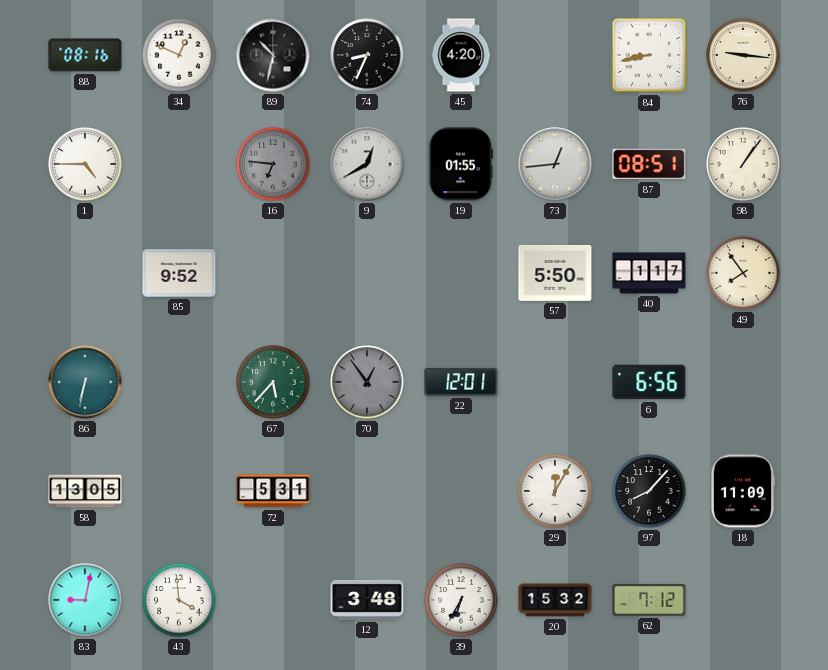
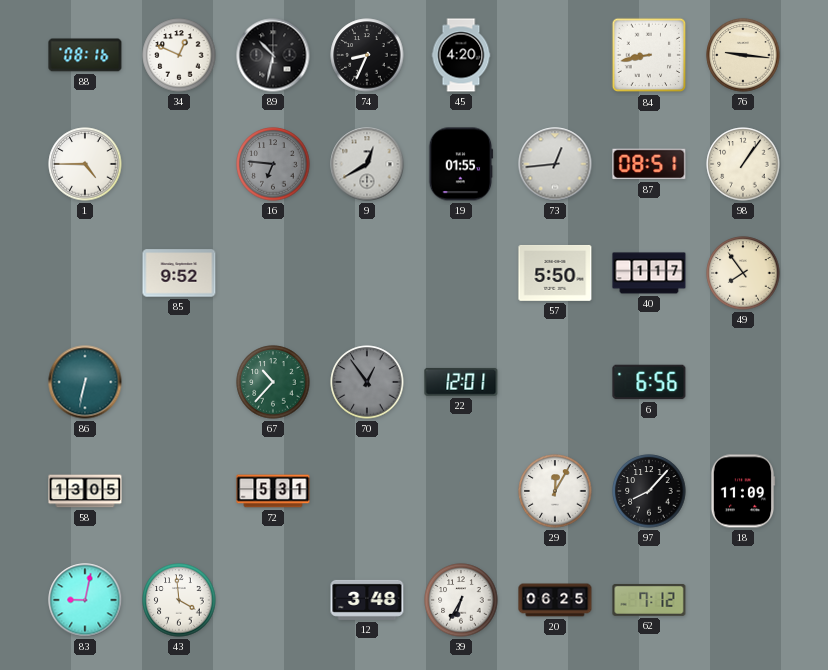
67: 5:37 -> 10:37 (273, 382)
20: 15:32 -> 06:25 (555, 600)
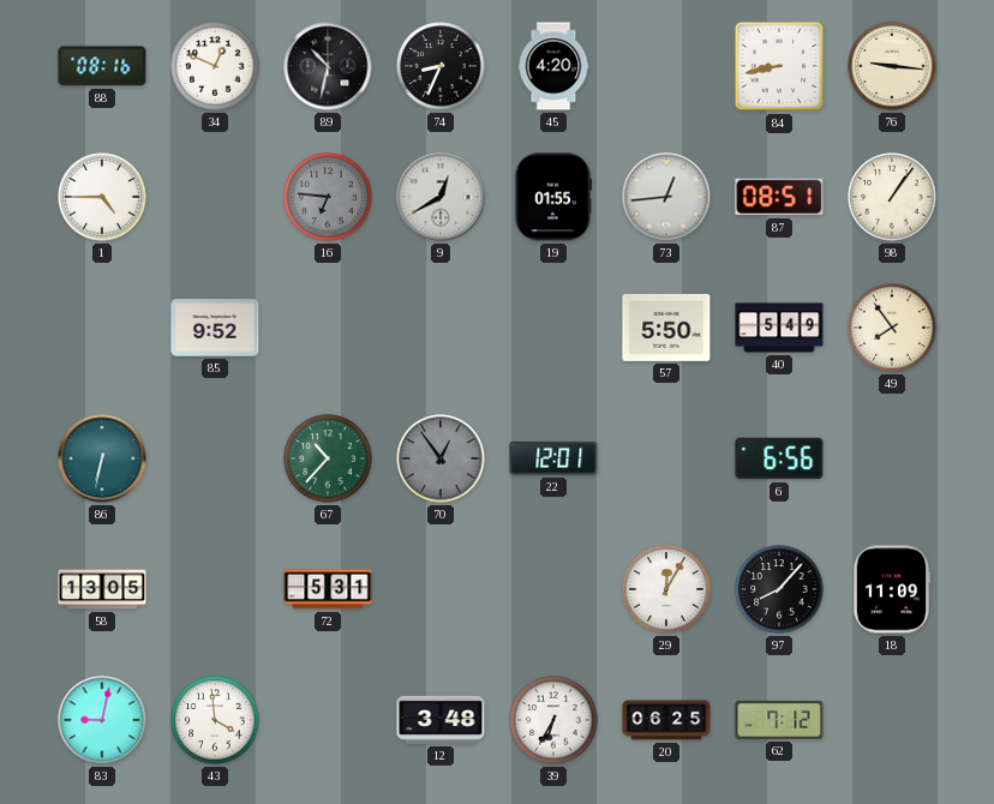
40: 1:17 -> 5:49 (779, 328)
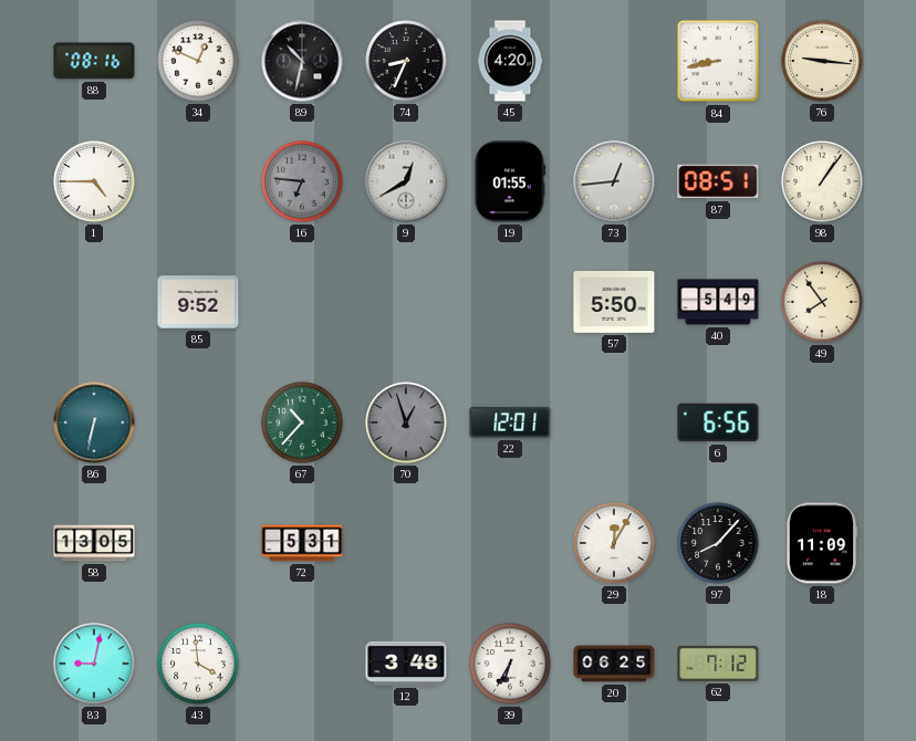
70: 12:54 -> 12:57 (406, 422)
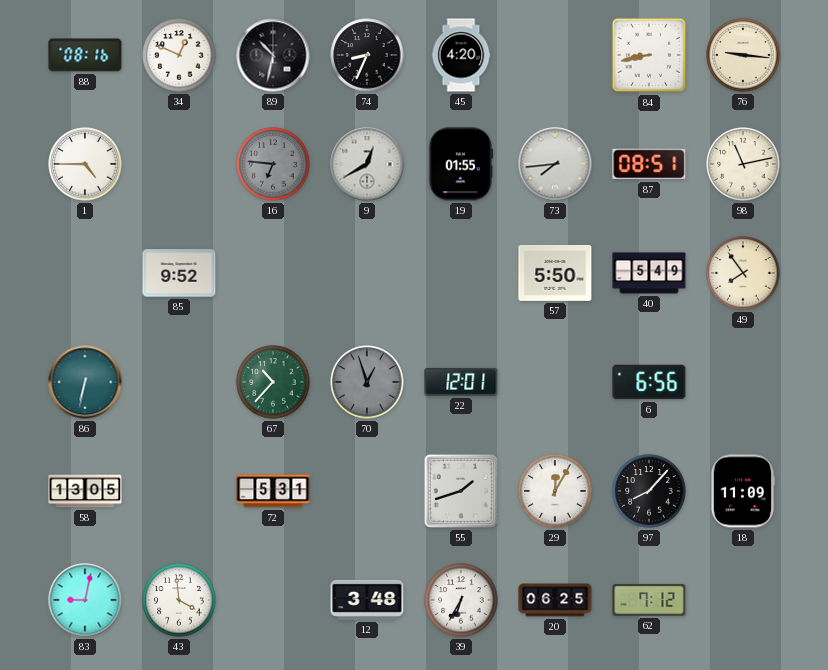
73: 12:44 -> 7:44 (555, 164)
98: 1:06 -> 11:13 (743, 164)
55: none -> 1:42 (461, 491)
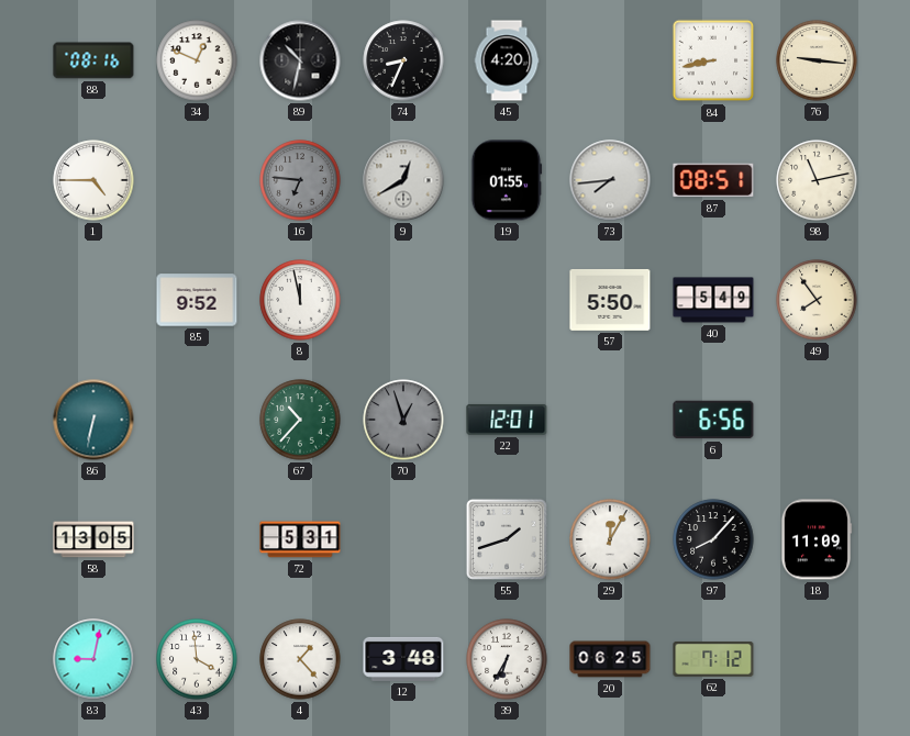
8: none -> 11:58 (300, 300)
4: none -> 1:23 (300, 659)
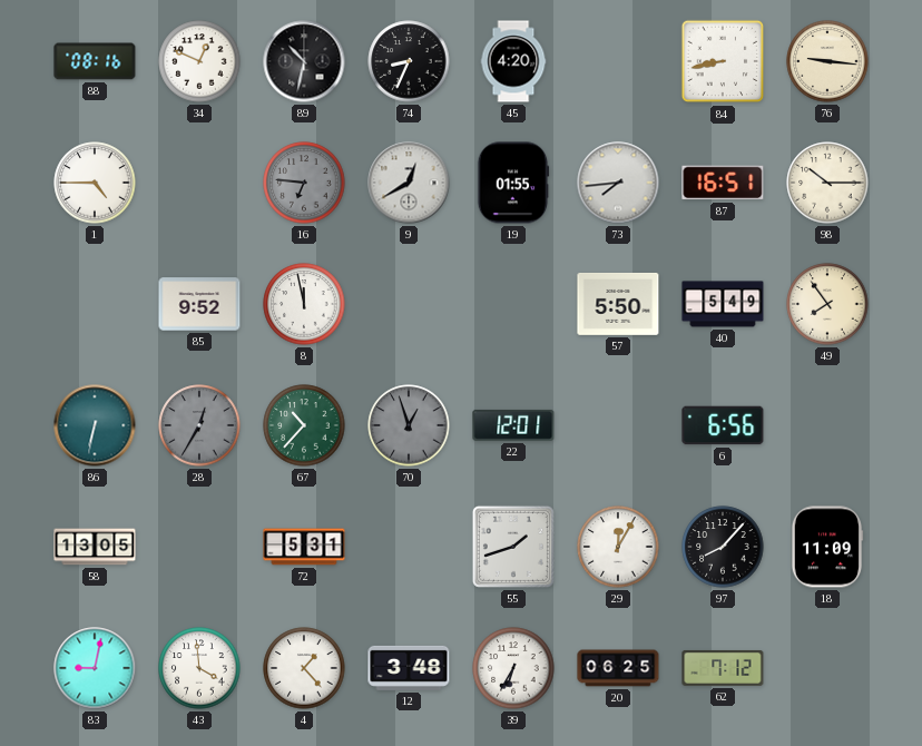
87: 08:51 -> 16:51 (723, 183)
98: 11:13 -> 10:15 (827, 183)
28: none -> 12:35 (199, 425)
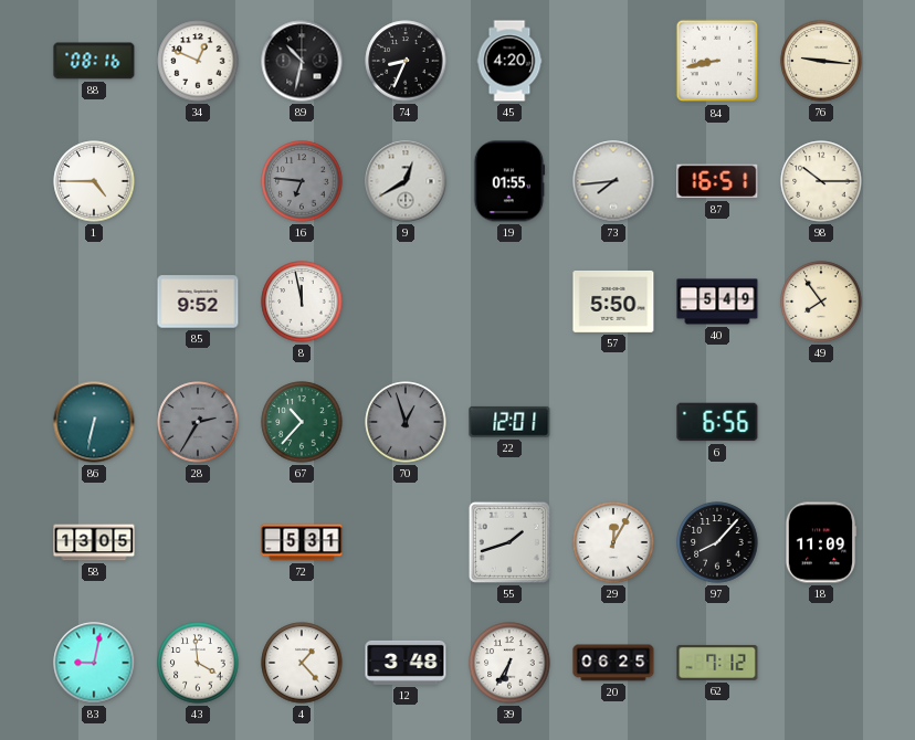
28: 12:35 -> 2:35 (198, 422)
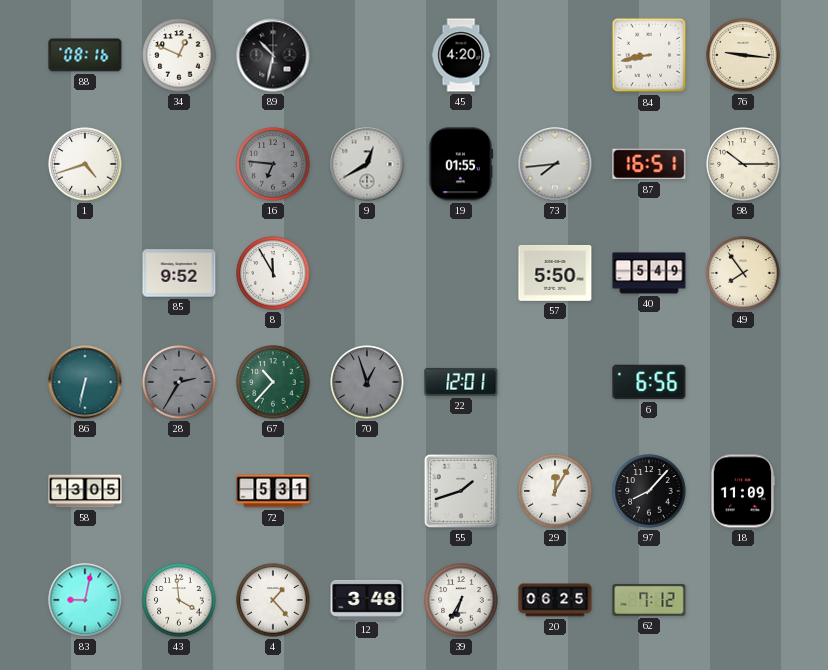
74: 8:34 -> none (406, 61)
1: 4:45 -> 4:42 (85, 164)
8: 11:58 -> 11:55 (273, 273)
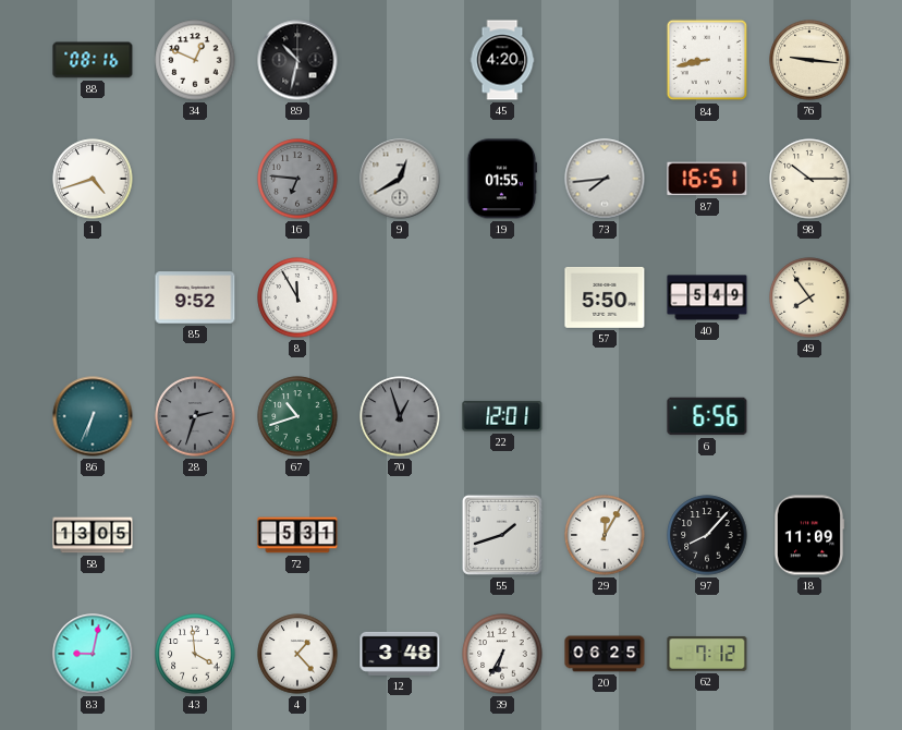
86: 6:32 -> 6:34 (93, 416)
28: 2:35 -> 2:33 (195, 416)
67: 10:37 -> 10:42 (297, 416)
